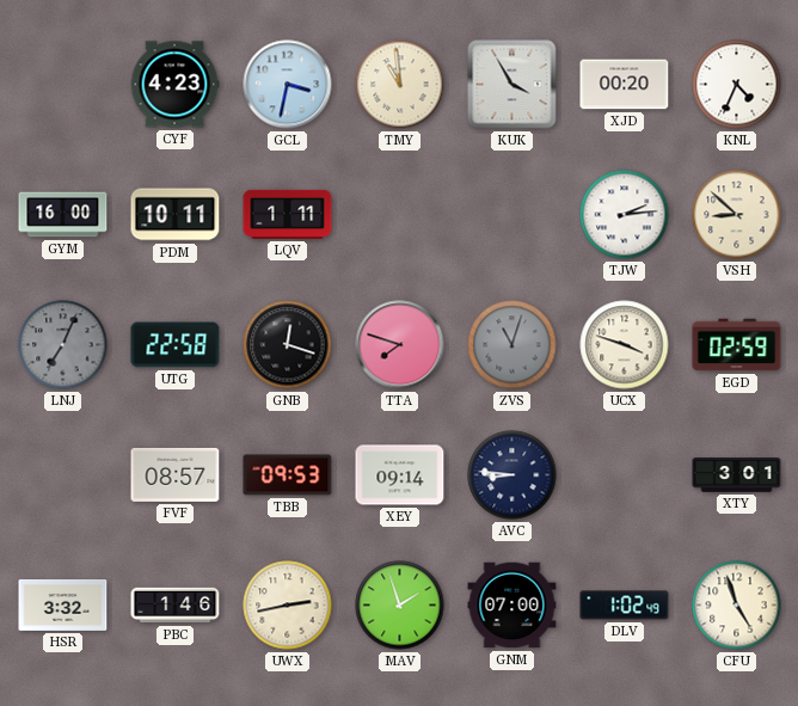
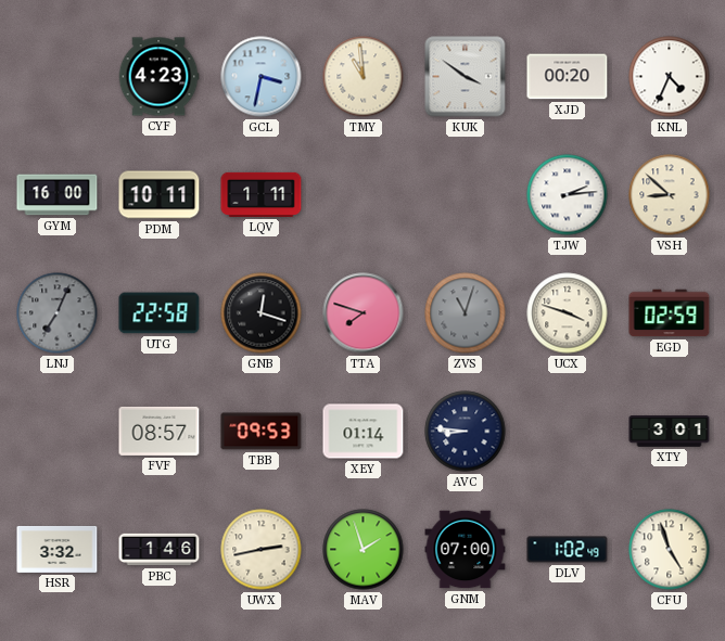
KUK: 3:55 -> 3:51 (466, 77)
XEY: 09:14 -> 01:14 (364, 432)
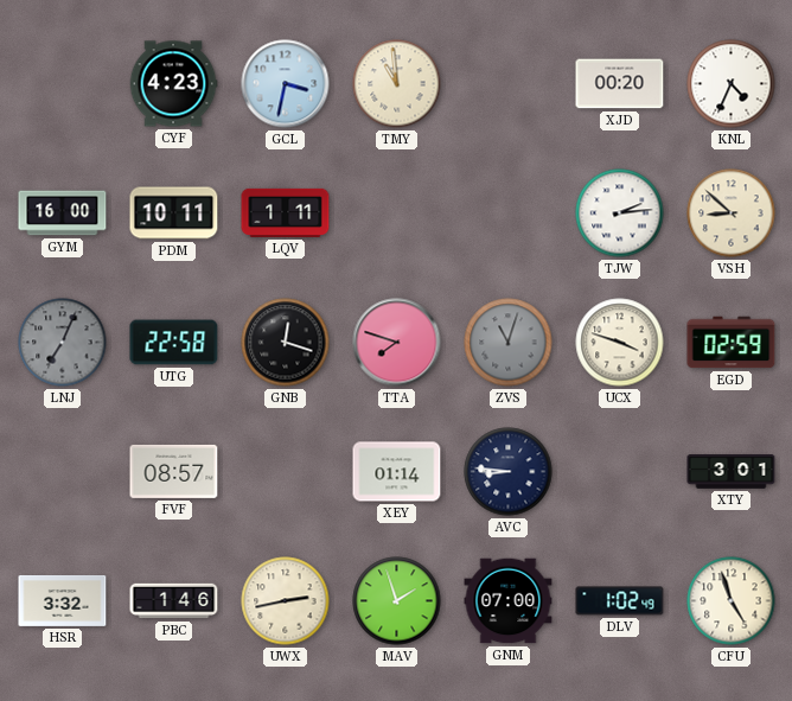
KUK: 3:51 -> none (466, 77)
TBB: 09:53 -> none (262, 432)
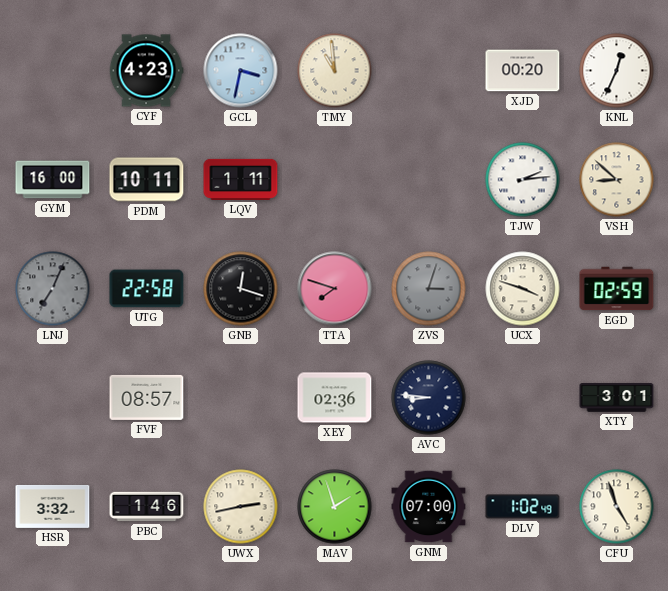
KNL: 4:34 -> 12:34 (617, 71)
ZVS: 11:03 -> 3:03 (429, 289)
XEY: 01:14 -> 02:36 (335, 398)
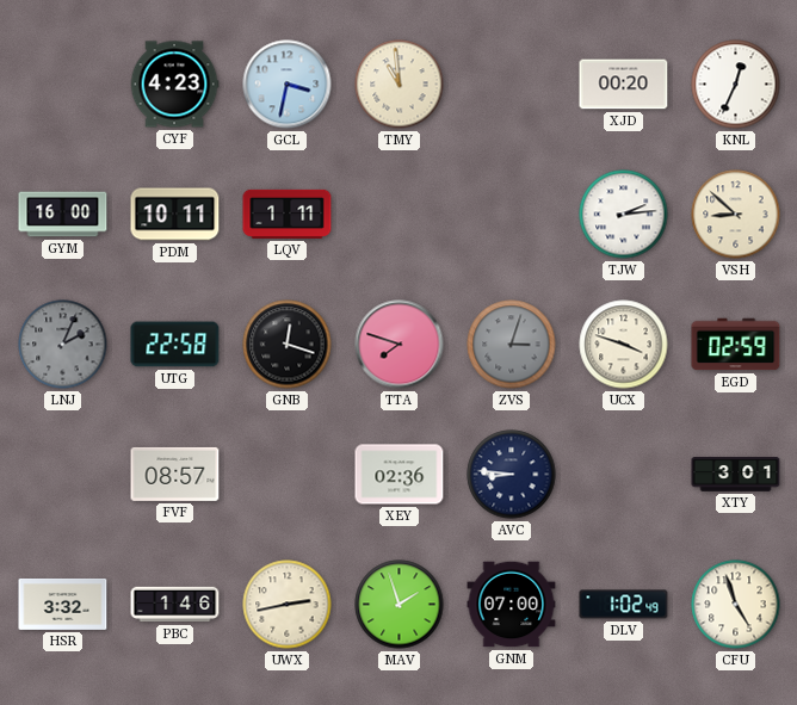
LNJ: 7:04 -> 2:04 (63, 345)
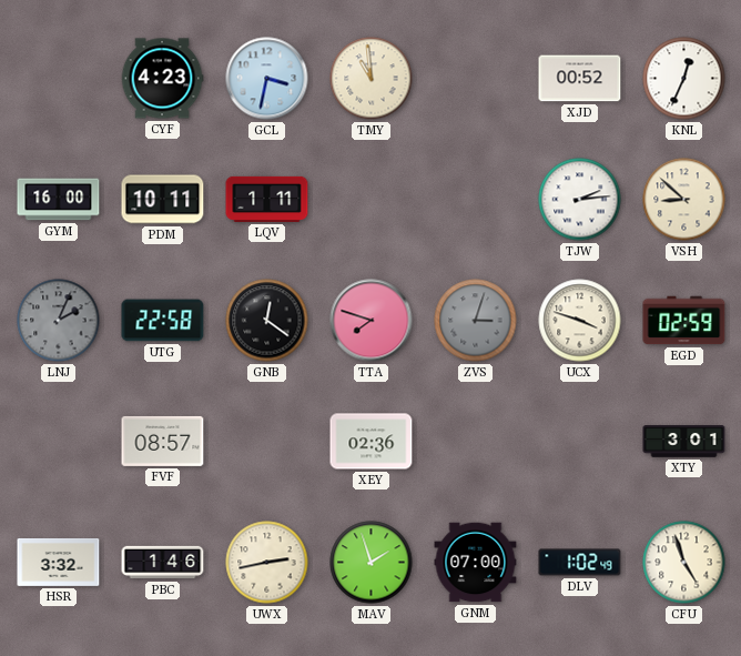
XJD: 00:20 -> 00:52 (580, 79)
GNB: 12:18 -> 12:21 (267, 321)
AVC: 8:46 -> none (512, 475)
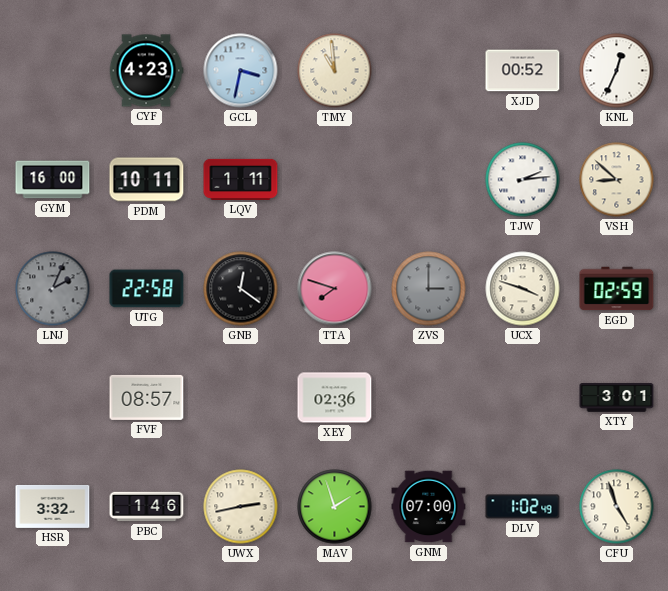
ZVS: 3:03 -> 3:00 (429, 289)
